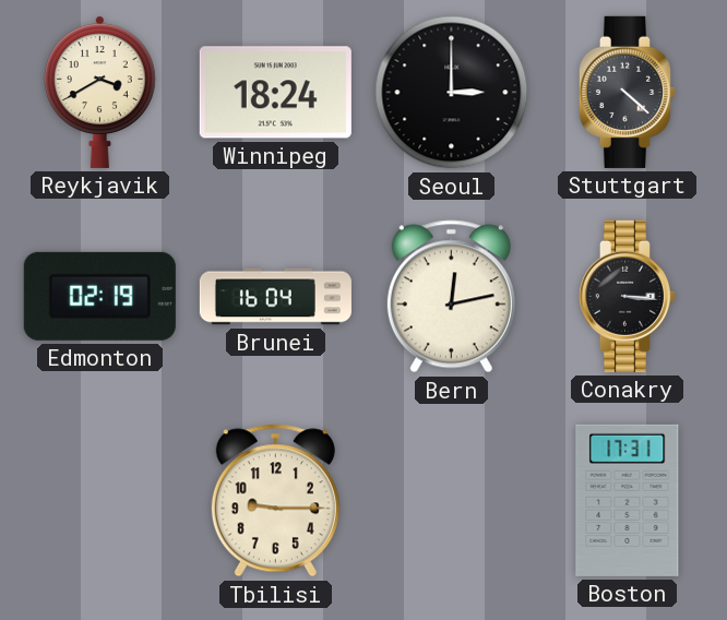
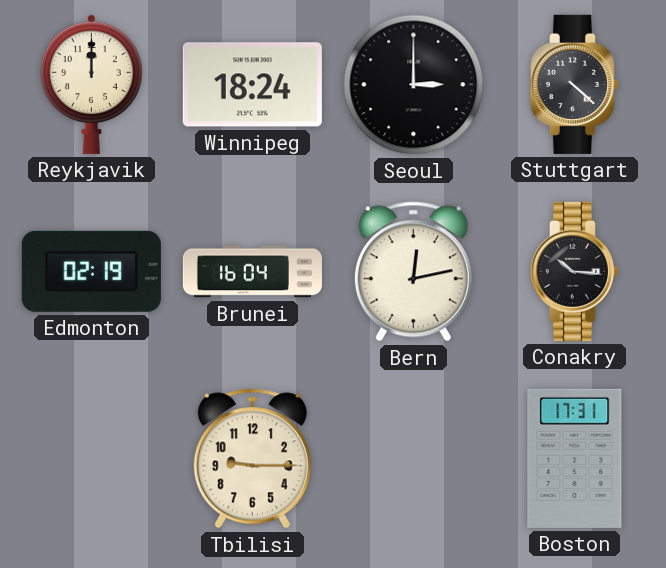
Reykjavik: 3:40 -> 12:00 (91, 84)
Conakry: 3:16 -> 10:16 (574, 271)
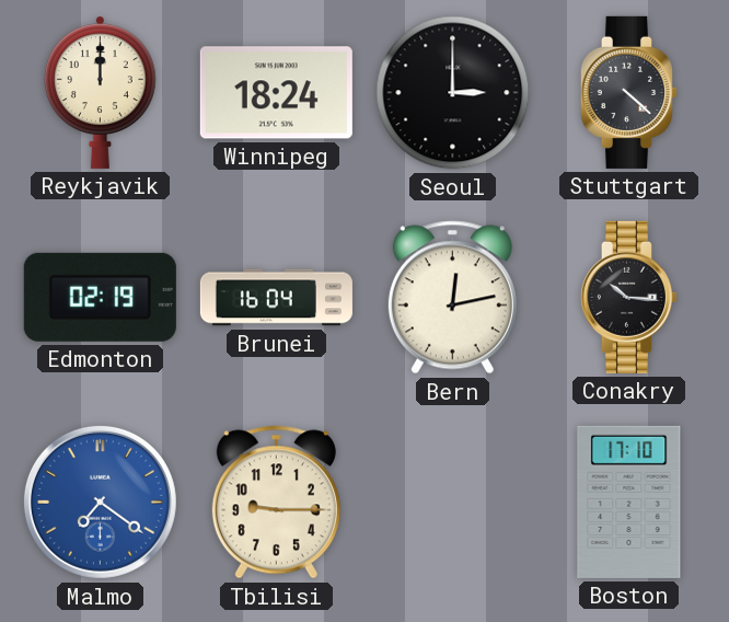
Malmo: none -> 7:21 (100, 502)
Boston: 17:31 -> 17:10 (629, 502)
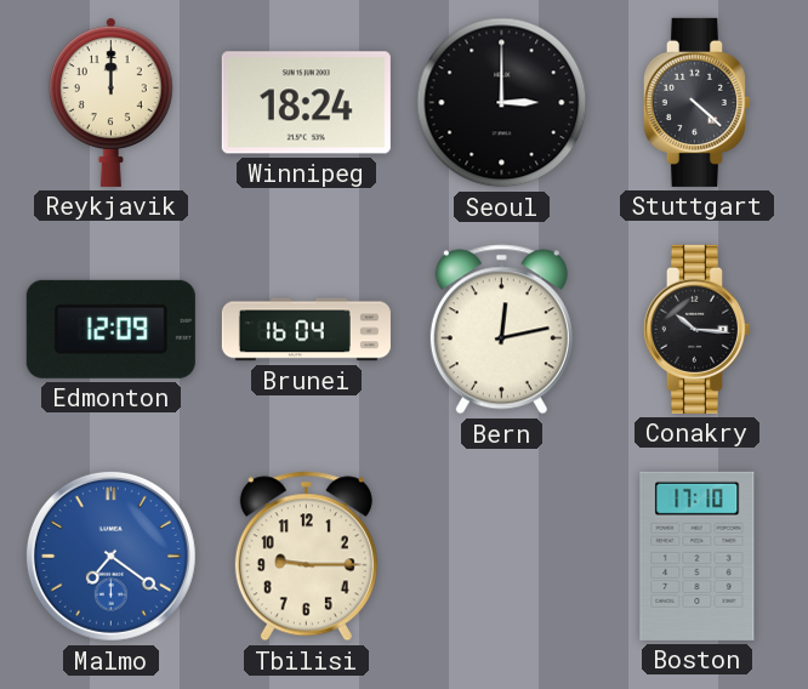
Edmonton: 02:19 -> 12:09 (110, 329)
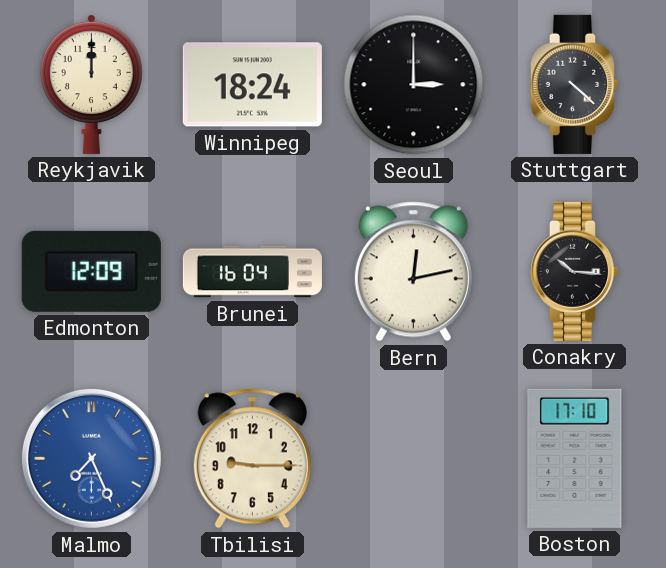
Malmo: 7:21 -> 7:26 (91, 458)
